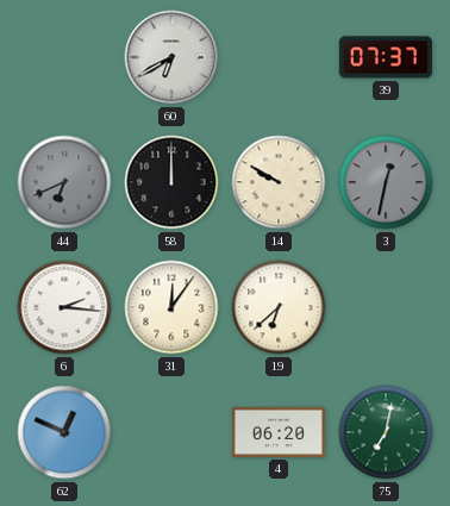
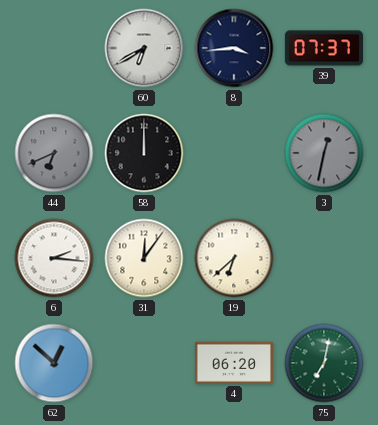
8: none -> 3:44 (234, 48)
14: 9:50 -> none (279, 182)
62: 12:49 -> 12:52 (54, 363)
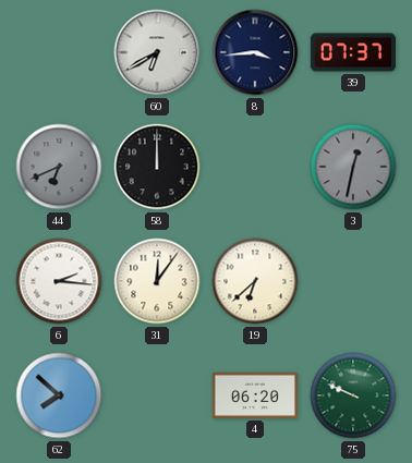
62: 12:52 -> 7:52 (59, 395)
75: 7:02 -> 9:49 (353, 395)
